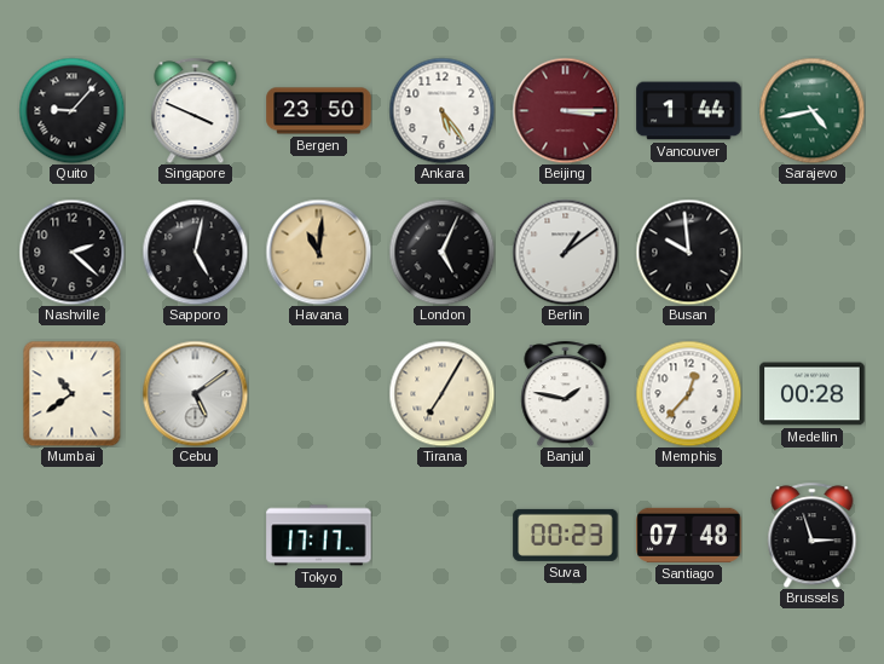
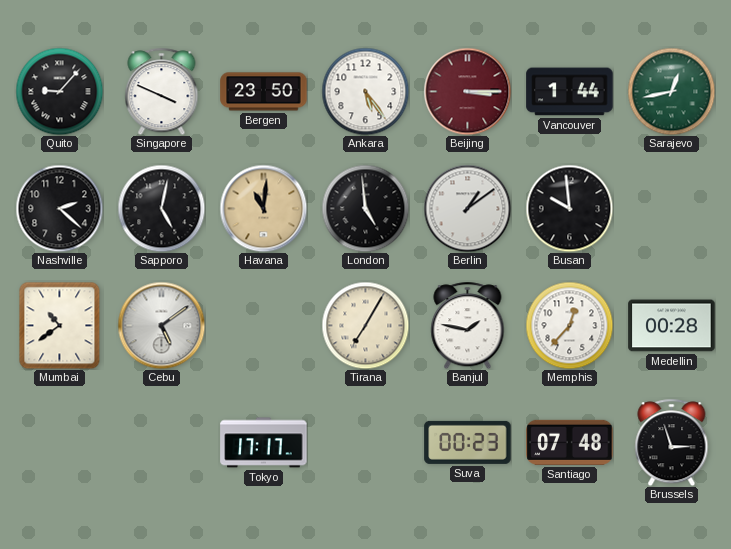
Sarajevo: 4:43 -> 12:43 (671, 91)
London: 5:04 -> 4:59 (365, 208)
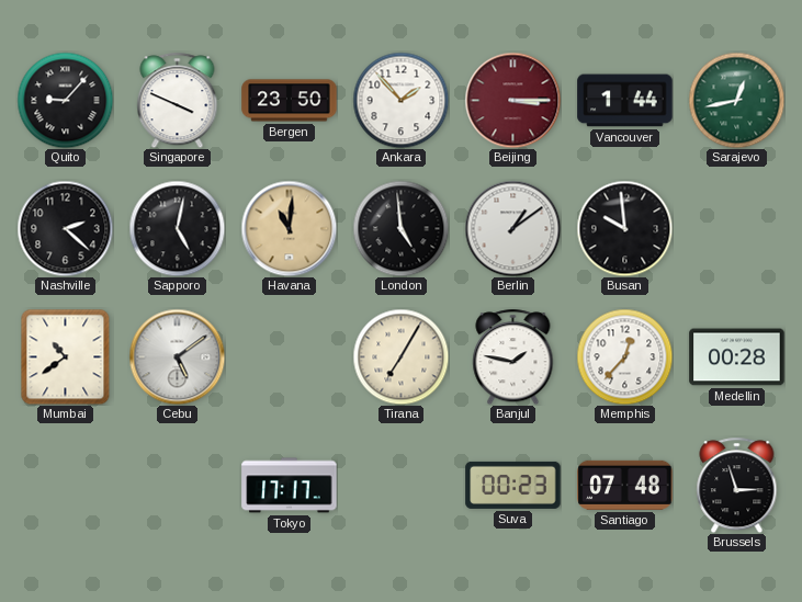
Ankara: 5:24 -> 1:53 (400, 100)
